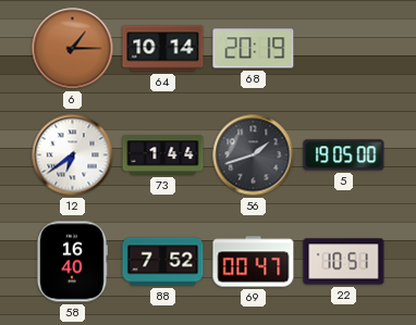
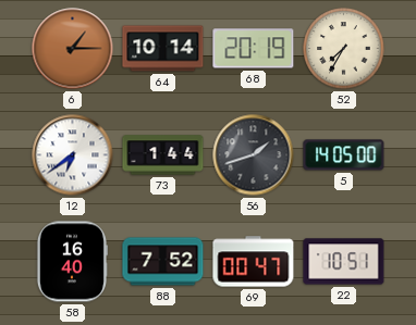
52: none -> 7:35 (344, 49)
5: 19:05 -> 14:05 (344, 155)
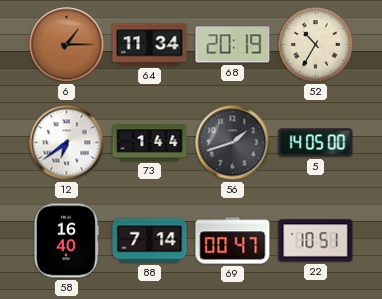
64: 10:14 -> 11:34 (150, 45)
52: 7:35 -> 10:35 (316, 45)
88: 7:52 -> 7:14 (150, 241)
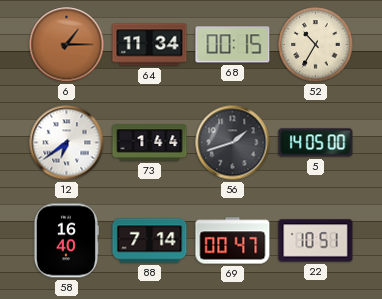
68: 20:19 -> 00:15 (233, 45)
